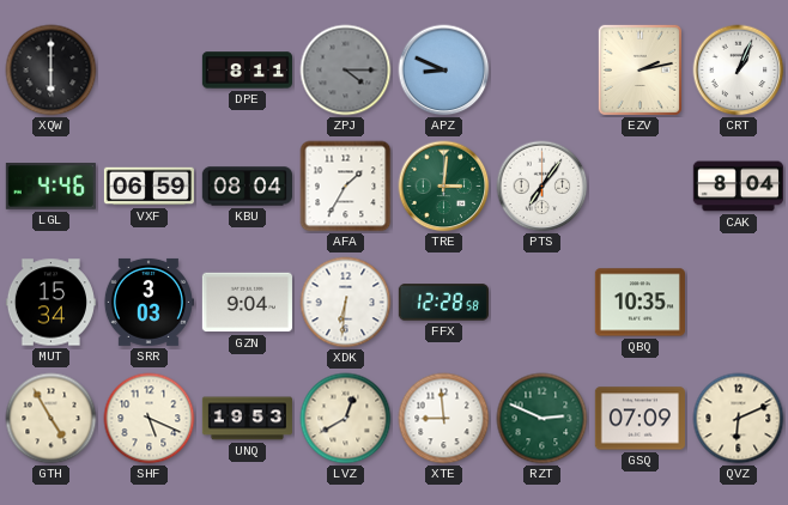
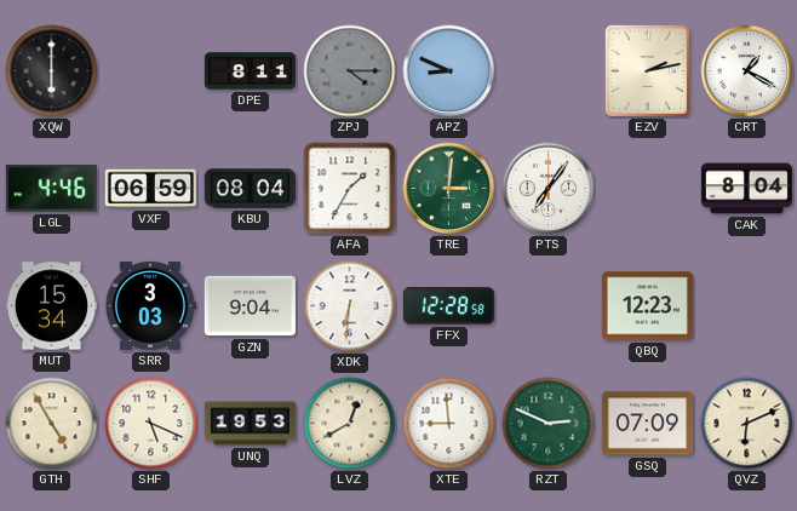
CRT: 1:04 -> 1:20 (747, 71)
QBQ: 10:35 -> 12:23 (647, 306)
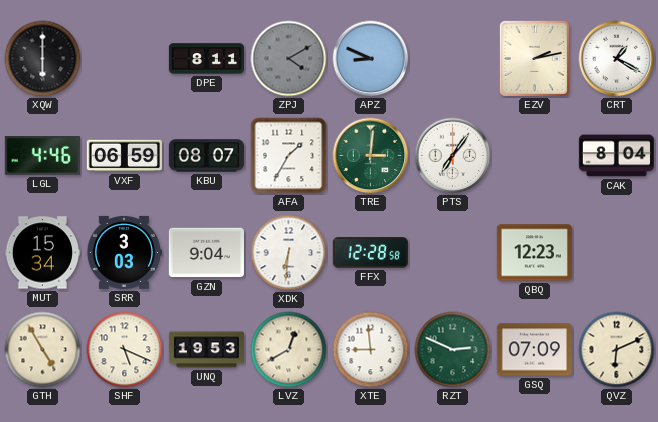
ZPJ: 4:15 -> 4:10 (289, 59)
KBU: 08:04 -> 08:07 (206, 156)
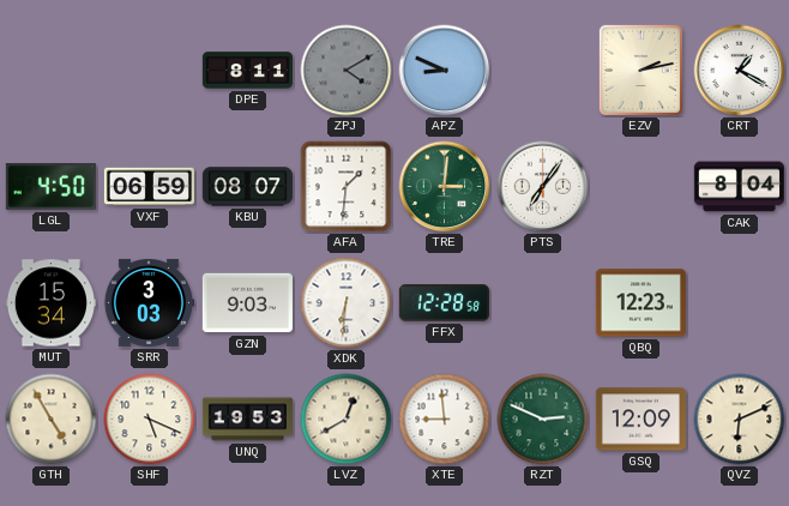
XQW: 6:00 -> none (43, 59)
LGL: 4:46 -> 4:50 (50, 187)
AFA: 1:35 -> 1:31 (347, 187)
GZN: 9:04 -> 9:03 (247, 303)
GSQ: 07:09 -> 12:09 (640, 420)
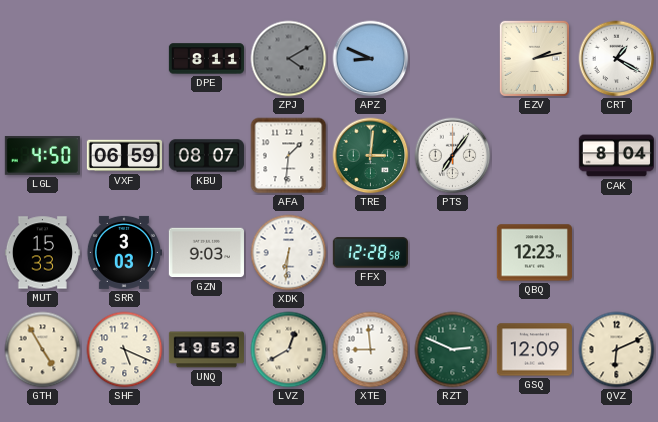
MUT: 15:34 -> 15:33 (42, 253)
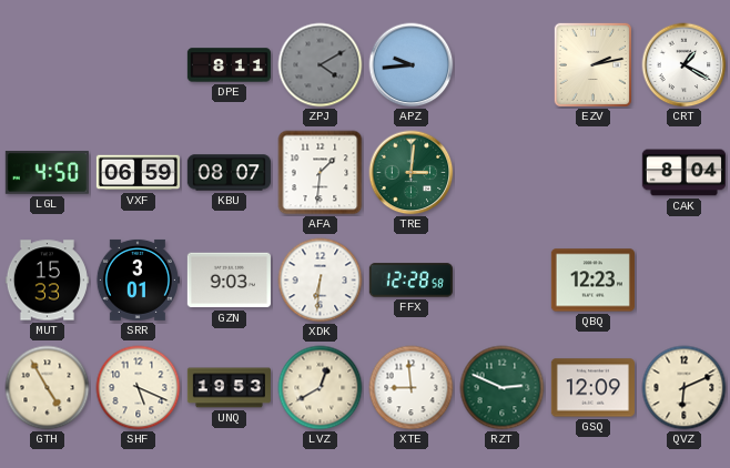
APZ: 8:49 -> 9:44 (412, 65)
PTS: 7:06 -> none (453, 156)
SRR: 3:03 -> 3:01 (138, 279)
